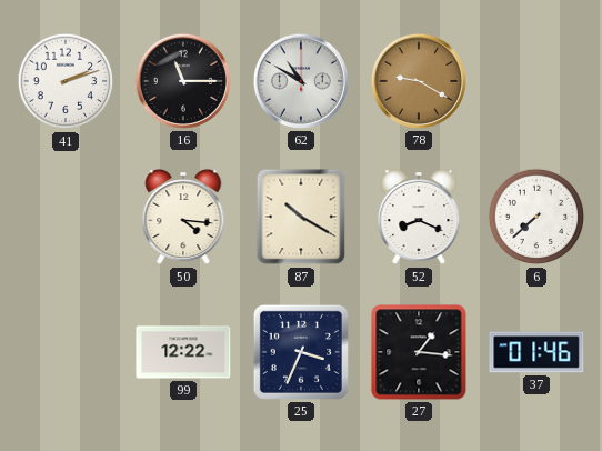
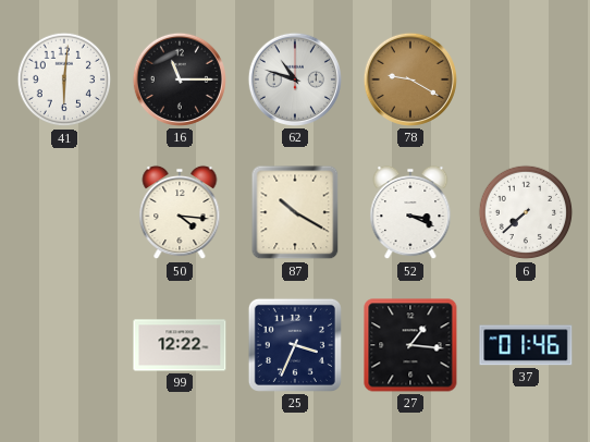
41: 2:12 -> 6:01 (64, 79)
62: 10:50 -> 10:48 (295, 79)
52: 8:19 -> 3:19 (410, 212)
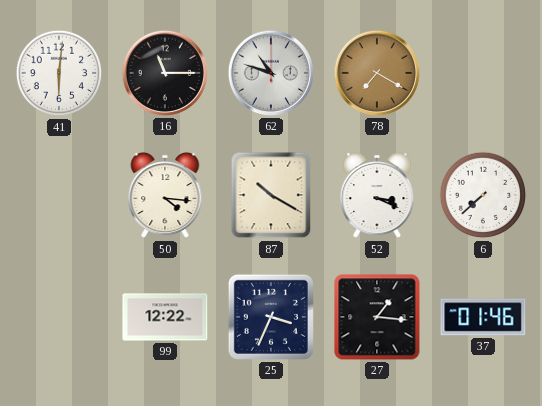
78: 9:20 -> 7:20 (377, 73)
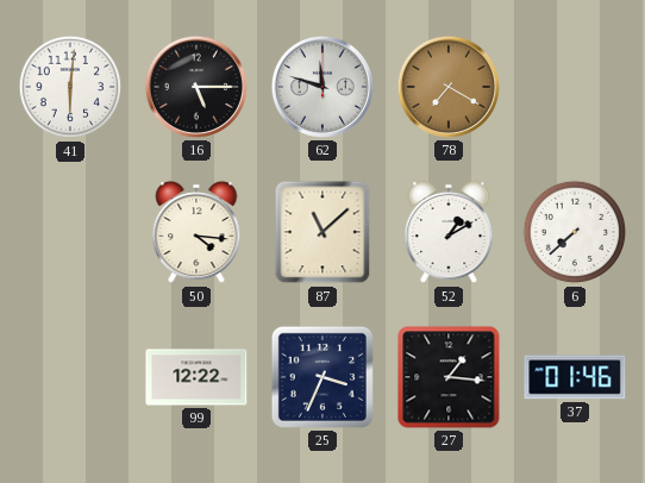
16: 11:15 -> 5:15 (196, 87)
62: 10:48 -> 11:48 (322, 87)
87: 10:20 -> 11:08 (322, 232)
52: 3:19 -> 1:10 (449, 232)
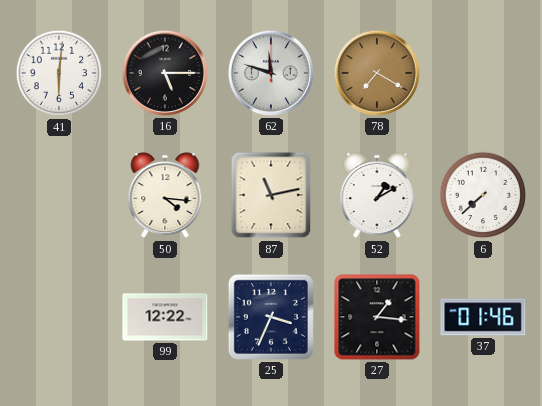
87: 11:08 -> 11:13 (271, 195)
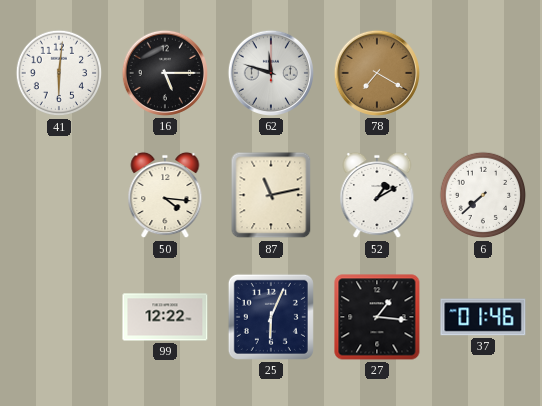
25: 3:34 -> 6:04 (271, 317)
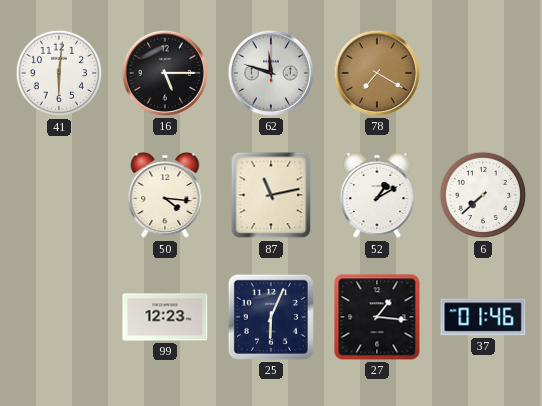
99: 12:22 -> 12:23 (165, 317)
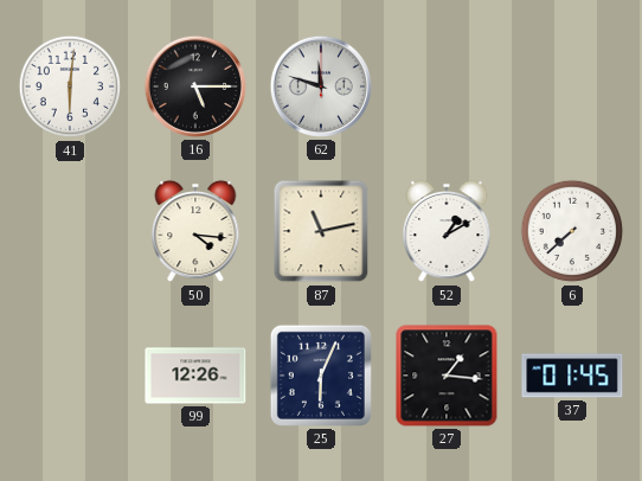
78: 7:20 -> none (377, 73)
99: 12:23 -> 12:26 (195, 376)
37: 01:46 -> 01:45 (572, 376)
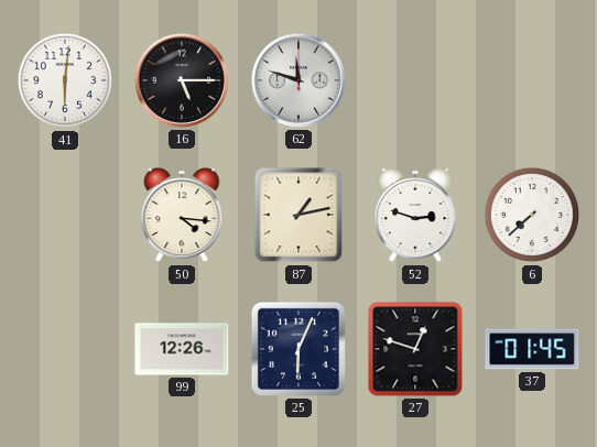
87: 11:13 -> 1:13 (298, 215)
52: 1:10 -> 2:48 (415, 215)
27: 1:16 -> 12:48 (415, 349)
